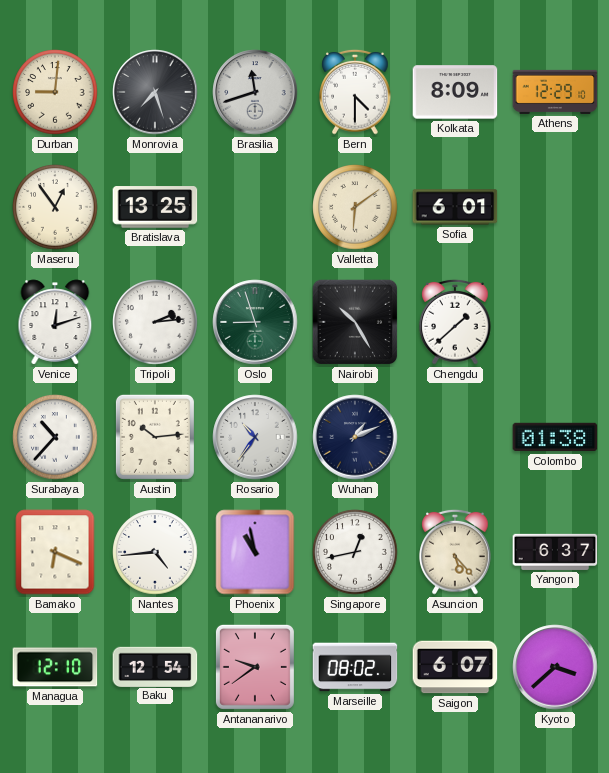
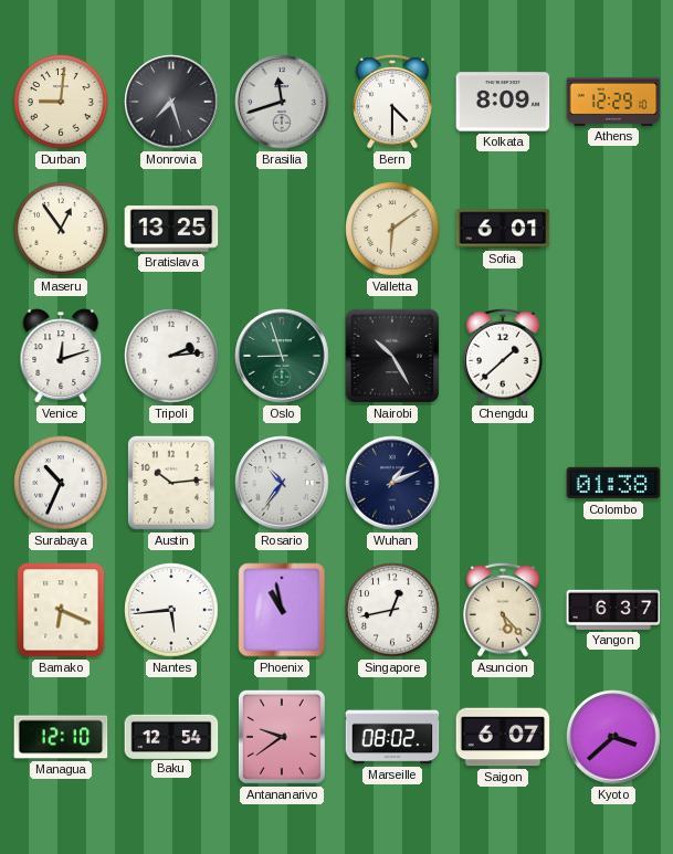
Surabaya: 10:37 -> 10:34 (61, 483)
Nantes: 4:44 -> 5:44 (171, 610)
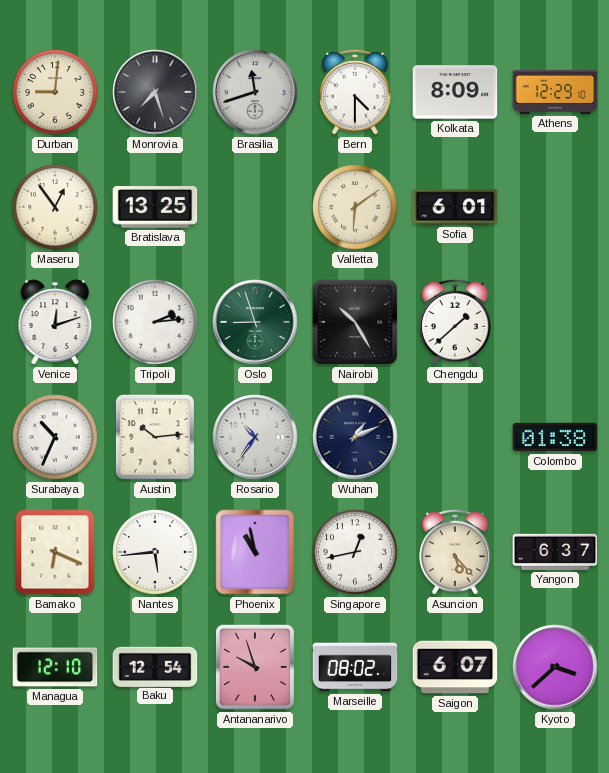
Antananarivo: 9:39 -> 9:57 (255, 667)
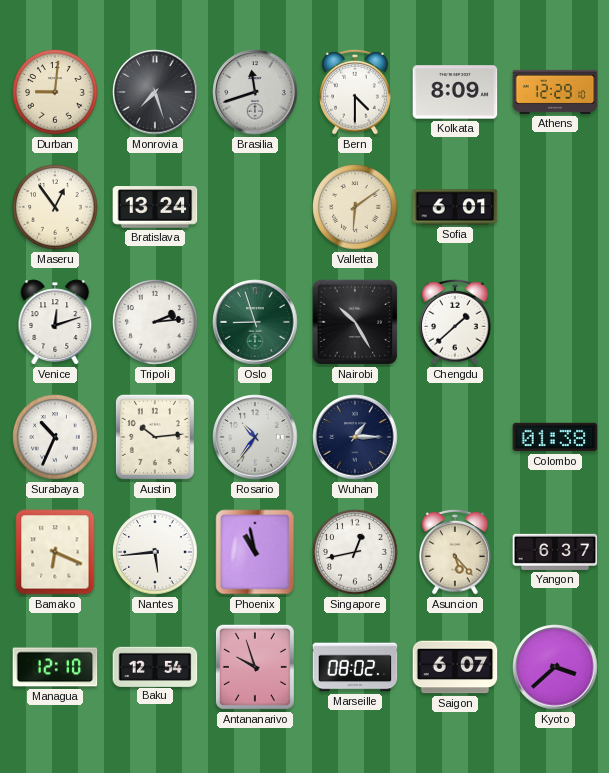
Bratislava: 13:25 -> 13:24 (155, 207)
Wuhan: 1:11 -> 1:15 (355, 437)
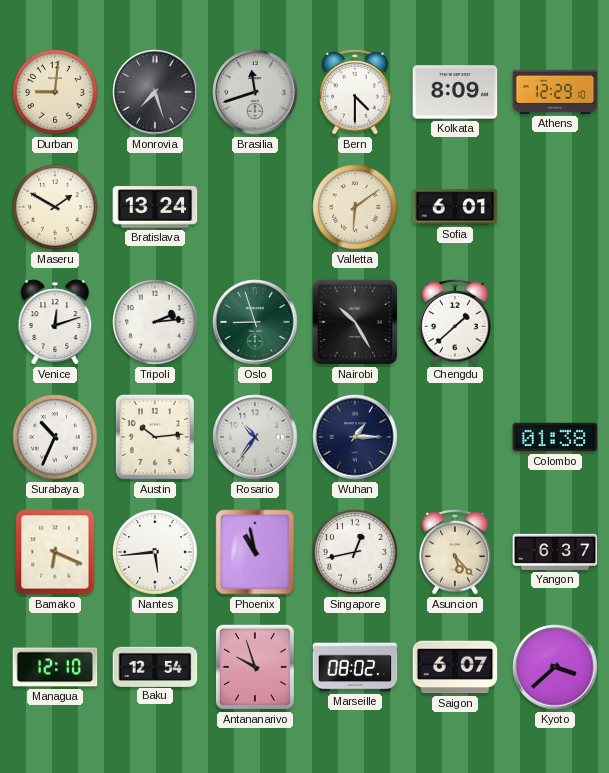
Maseru: 12:54 -> 1:50 (55, 207)
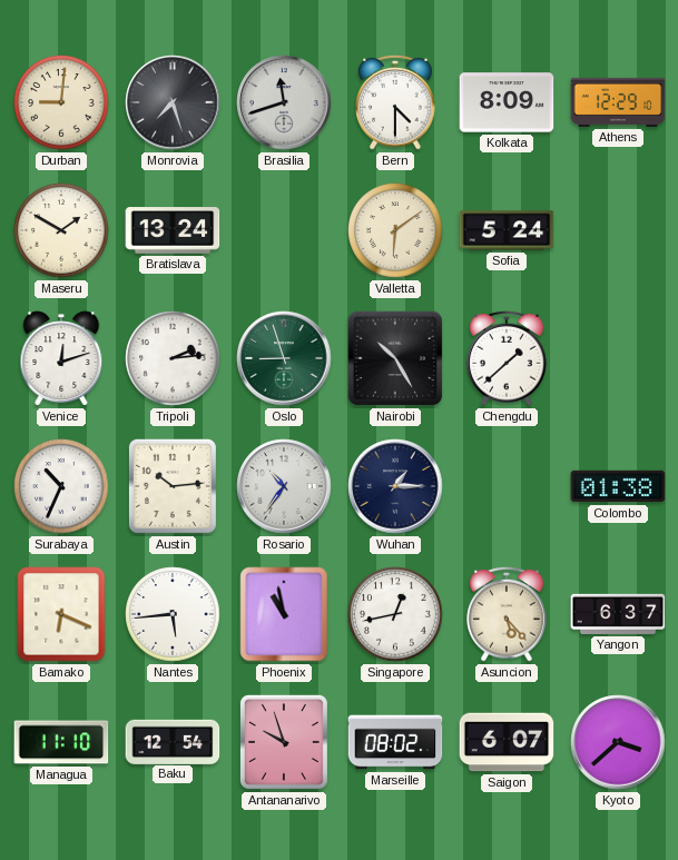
Sofia: 6:01 -> 5:24 (507, 230)
Managua: 12:10 -> 11:10 (61, 742)
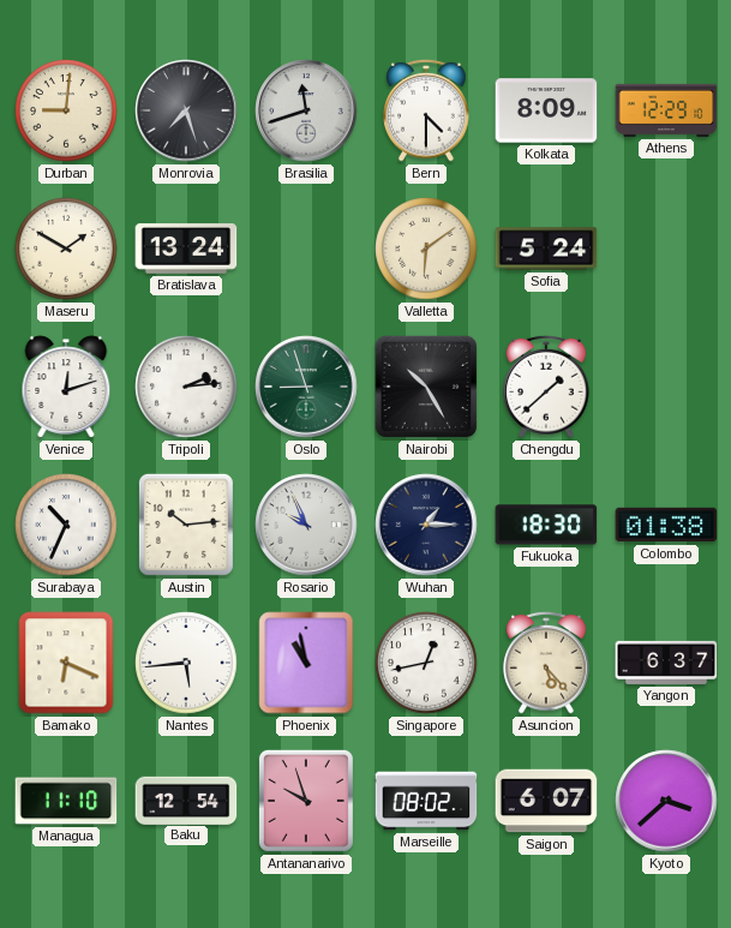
Rosario: 10:36 -> 9:56 (306, 525)
Fukuoka: none -> 18:30 (546, 525)
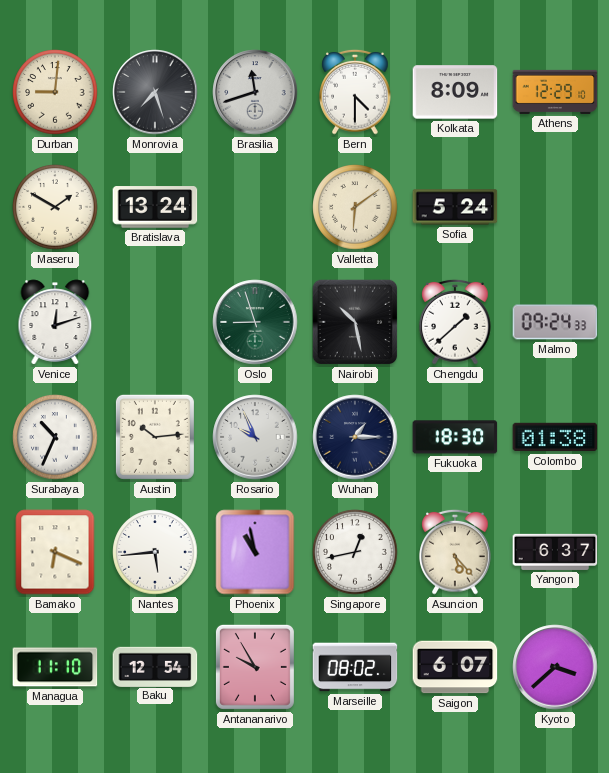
Tripoli: 2:14 -> none (186, 387)
Nairobi: 10:25 -> 10:28 (355, 322)
Malmo: none -> 09:24 (555, 322)
Antananarivo: 9:57 -> 9:55 (255, 667)
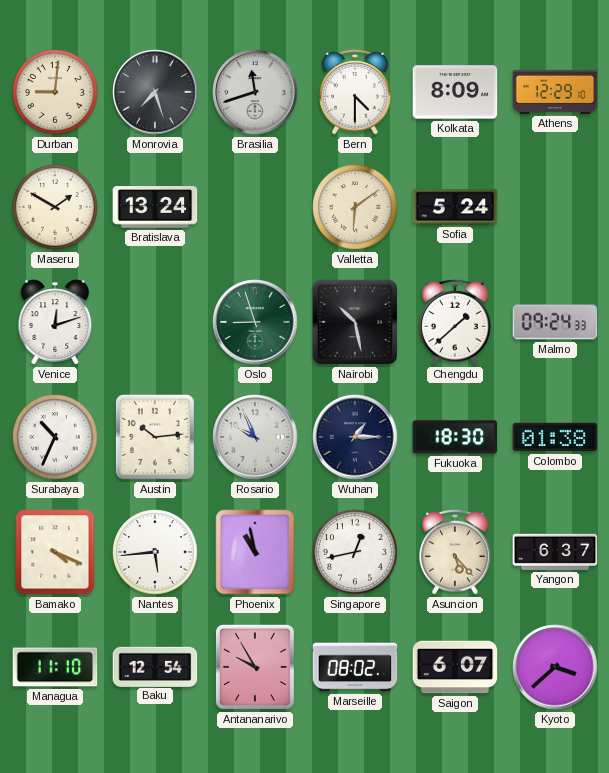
Bamako: 6:19 -> 4:19 (55, 552)
